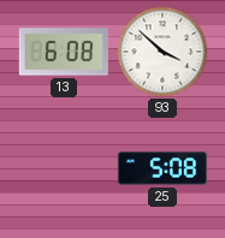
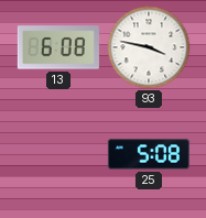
93: 3:52 -> 3:47 (149, 47)
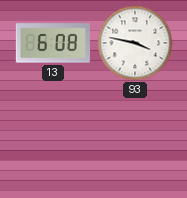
25: 5:08 -> none (149, 154)
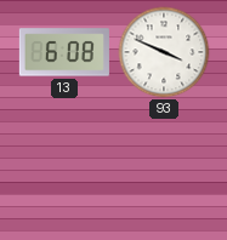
93: 3:47 -> 3:49 (164, 52)
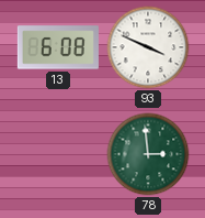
78: none -> 2:59 (148, 154)
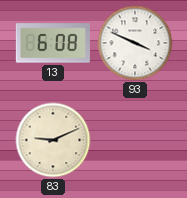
83: none -> 9:11 (53, 140)
78: 2:59 -> none (148, 154)
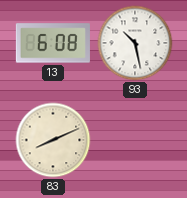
93: 3:49 -> 10:28 (135, 43)
83: 9:11 -> 8:11 (53, 140)
